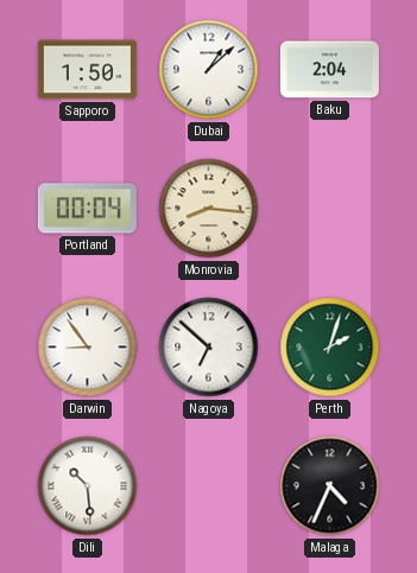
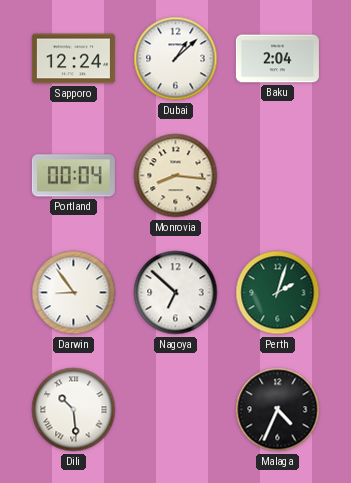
Sapporo: 1:50 -> 12:24 (73, 59)
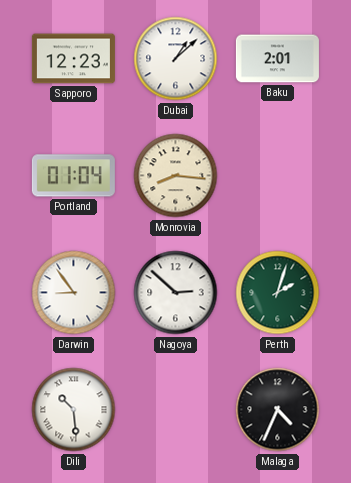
Sapporo: 12:24 -> 12:23 (73, 59)
Baku: 2:04 -> 2:01 (277, 59)
Portland: 00:04 -> 01:04 (73, 176)
Nagoya: 6:52 -> 2:52 (176, 293)
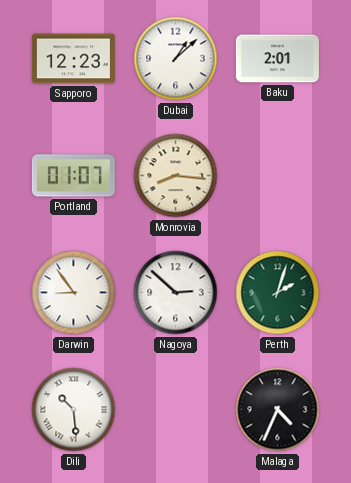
Portland: 01:04 -> 01:07 (73, 176)
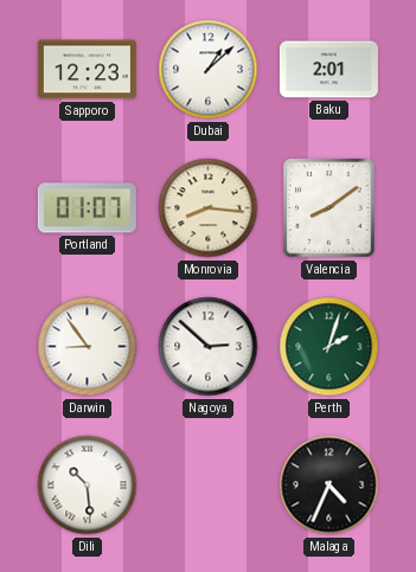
Valencia: none -> 8:09 (329, 208)
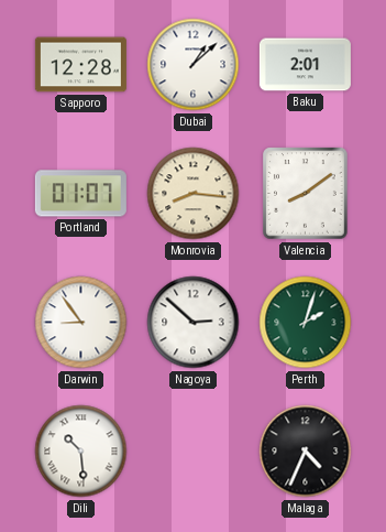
Sapporo: 12:23 -> 12:28 (80, 65)
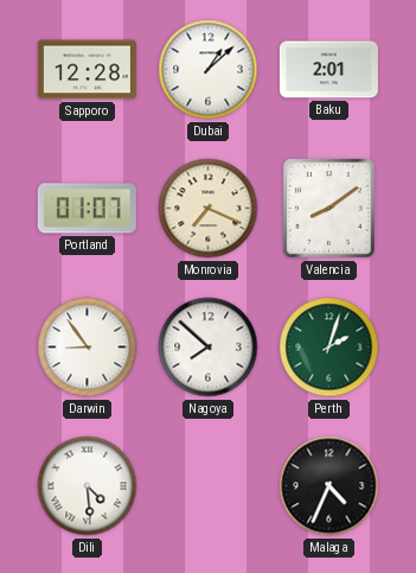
Monrovia: 8:16 -> 7:19 (209, 209)
Nagoya: 2:52 -> 7:52 (209, 348)
Dili: 10:29 -> 4:29 (88, 486)
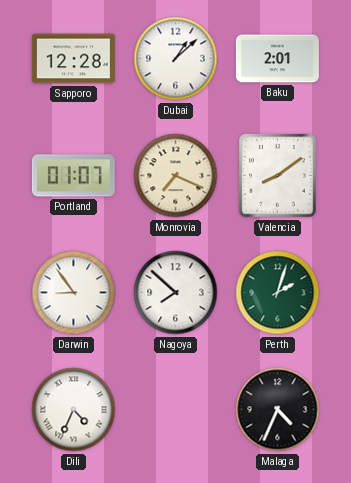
Dili: 4:29 -> 4:34 (74, 410)
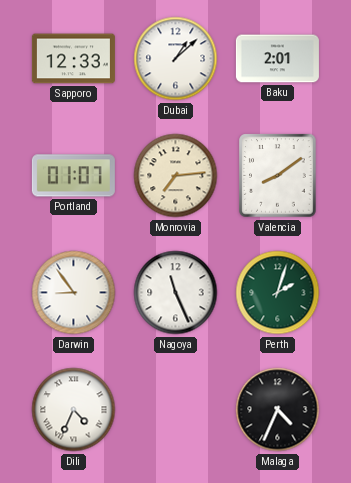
Sapporo: 12:28 -> 12:33 (73, 59)
Monrovia: 7:19 -> 7:14 (176, 176)
Nagoya: 7:52 -> 11:26 (176, 293)
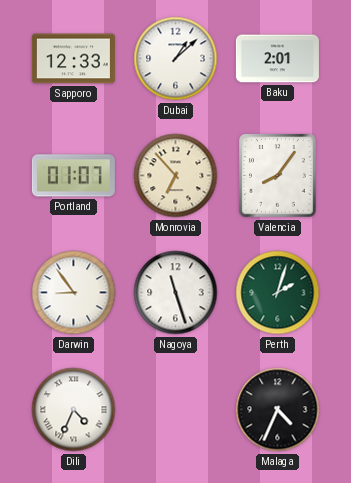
Monrovia: 7:14 -> 6:53 (176, 176)
Valencia: 8:09 -> 8:06 (278, 176)
Nagoya: 11:26 -> 11:27 (176, 293)
